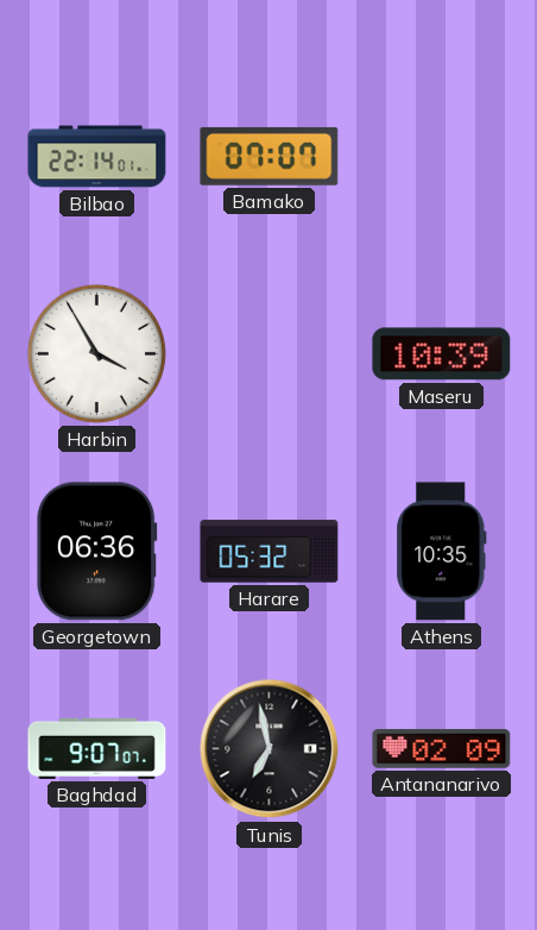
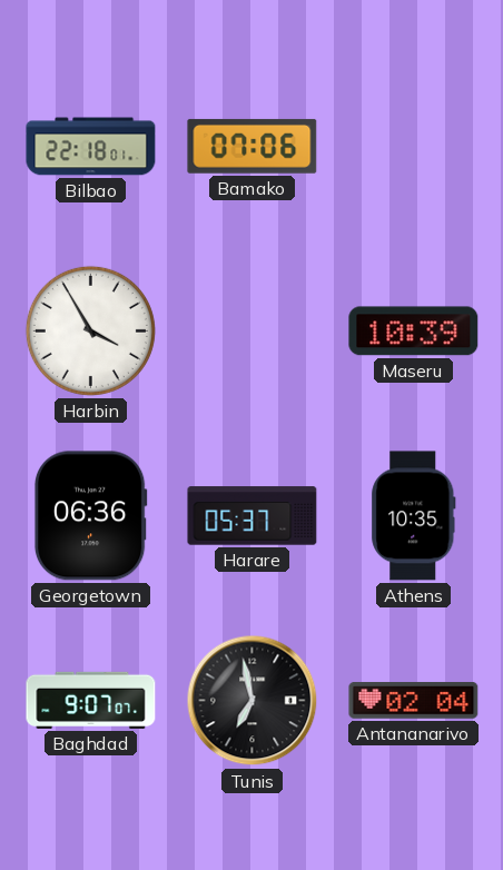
Bilbao: 22:14 -> 22:18 (91, 147)
Bamako: 07:07 -> 07:06 (253, 146)
Harare: 05:32 -> 05:37 (253, 516)
Antananarivo: 02:09 -> 02:04 (414, 701)
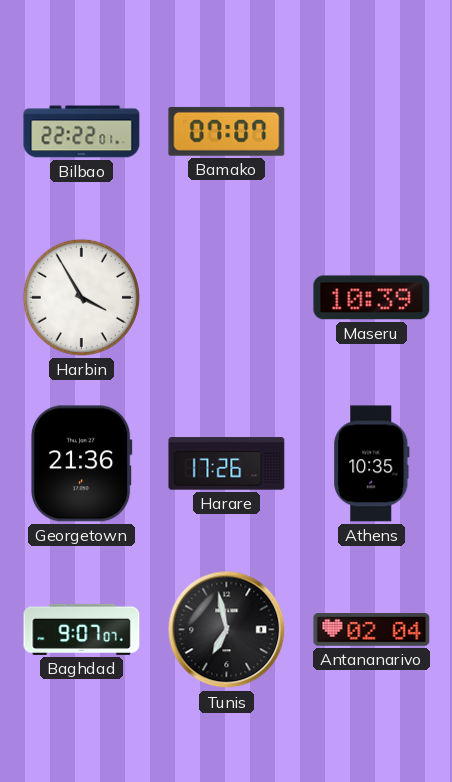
Bilbao: 22:18 -> 22:22 (82, 132)
Bamako: 07:06 -> 07:07 (227, 131)
Georgetown: 06:36 -> 21:36 (81, 464)
Harare: 05:37 -> 17:26 (227, 464)
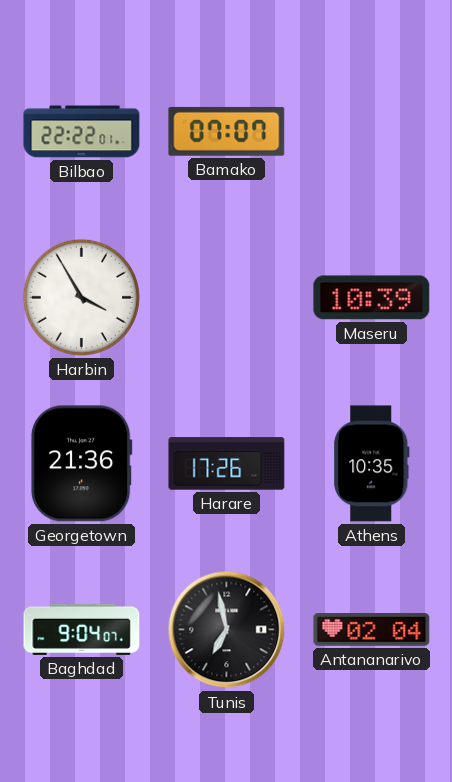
Baghdad: 9:07 -> 9:04 (82, 629)
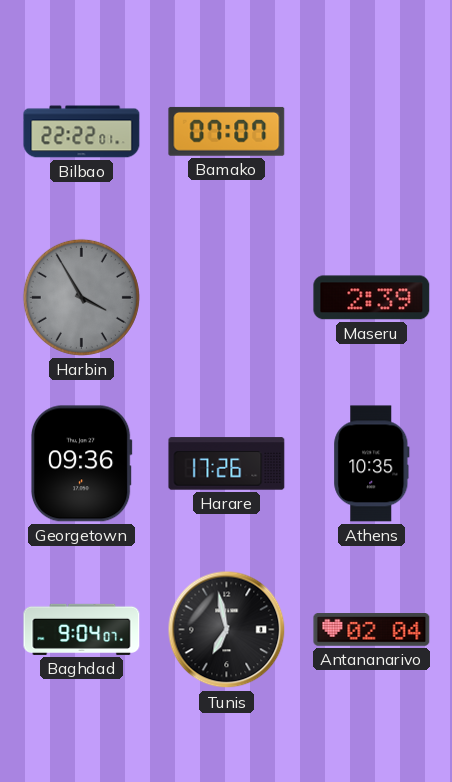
Harbin dial: white -> grey (81, 297)
Maseru: 10:39 -> 2:39 (372, 298)
Georgetown: 21:36 -> 09:36 (81, 464)
